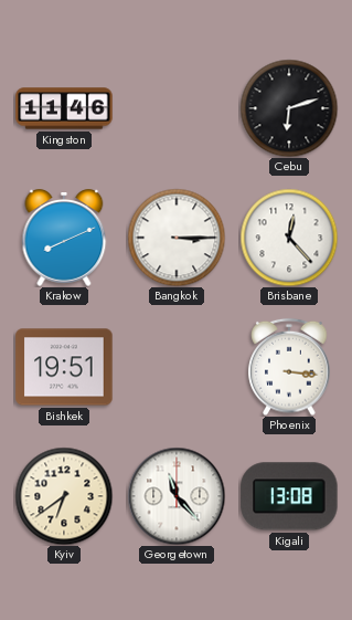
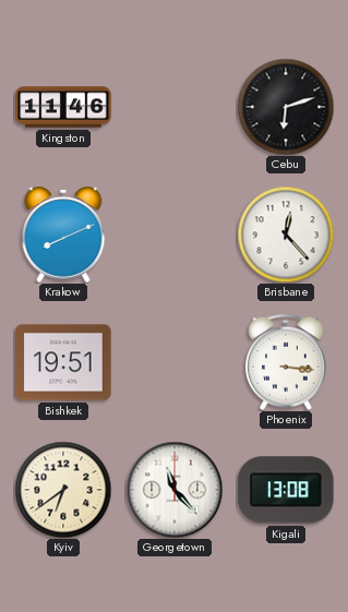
Bangkok: 3:15 -> none (177, 238)
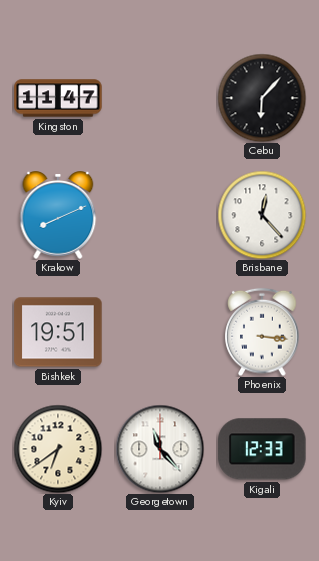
Kingston: 11:46 -> 11:47 (58, 98)
Cebu: 6:12 -> 6:07 (262, 98)
Kigali: 13:08 -> 12:33 (262, 449)
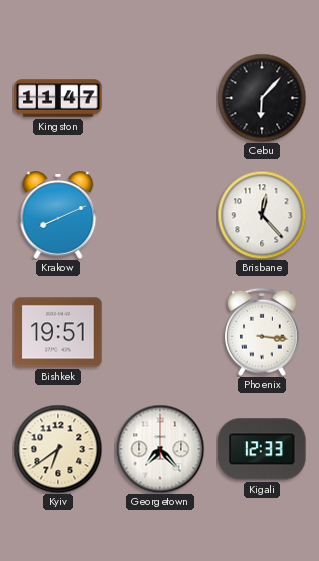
Georgetown: 11:23 -> 7:23 (160, 449)
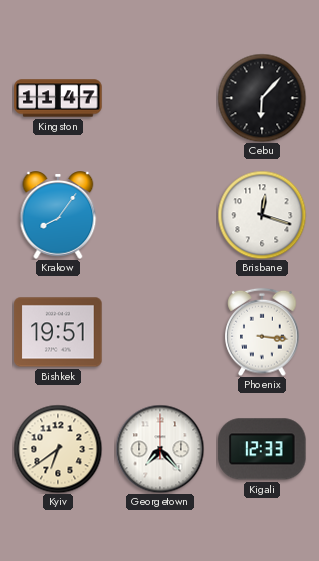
Krakow: 8:11 -> 8:06 (58, 215)
Brisbane: 12:23 -> 12:18 (262, 215)
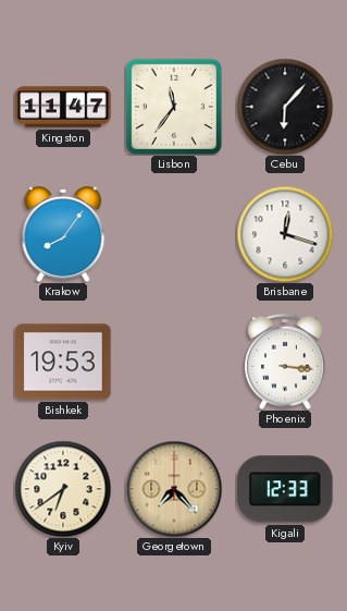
Lisbon: none -> 11:36 (174, 107)
Bishkek: 19:51 -> 19:53 (63, 362)
Georgetown dial: white -> champagne (174, 489)
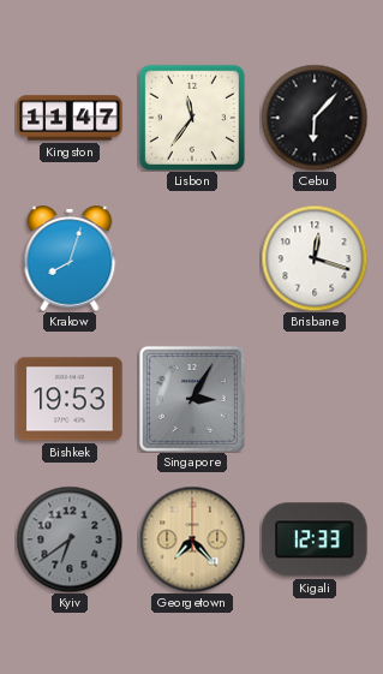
Krakow: 8:06 -> 8:03 (70, 258)
Singapore: none -> 3:05 (192, 399)
Phoenix: 3:16 -> none (285, 362)
Kyiv dial: cream -> grey (70, 539)
